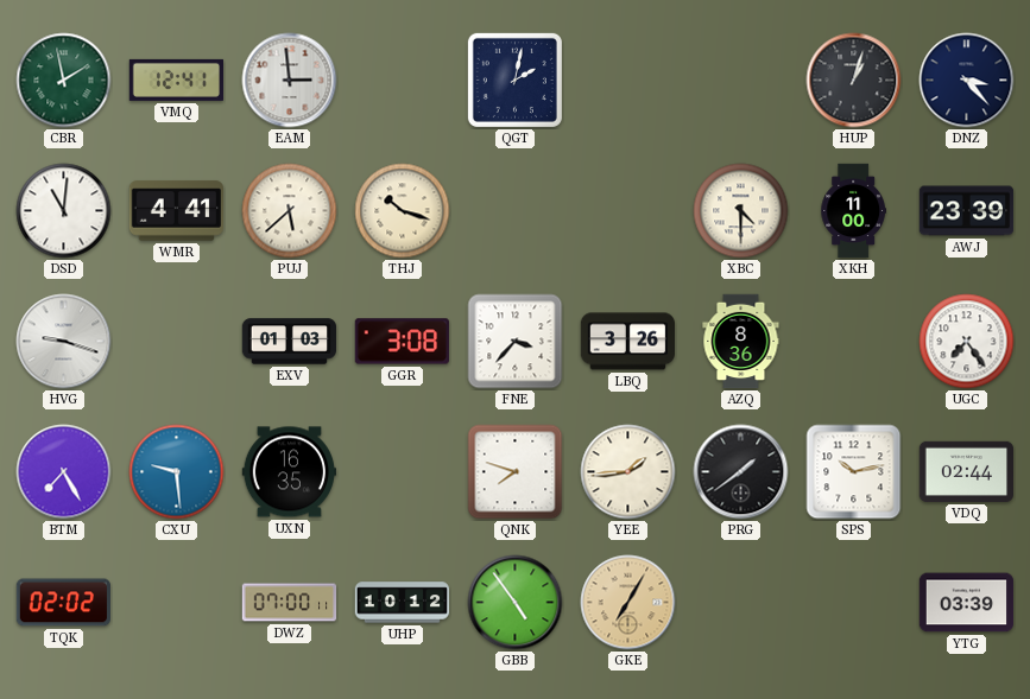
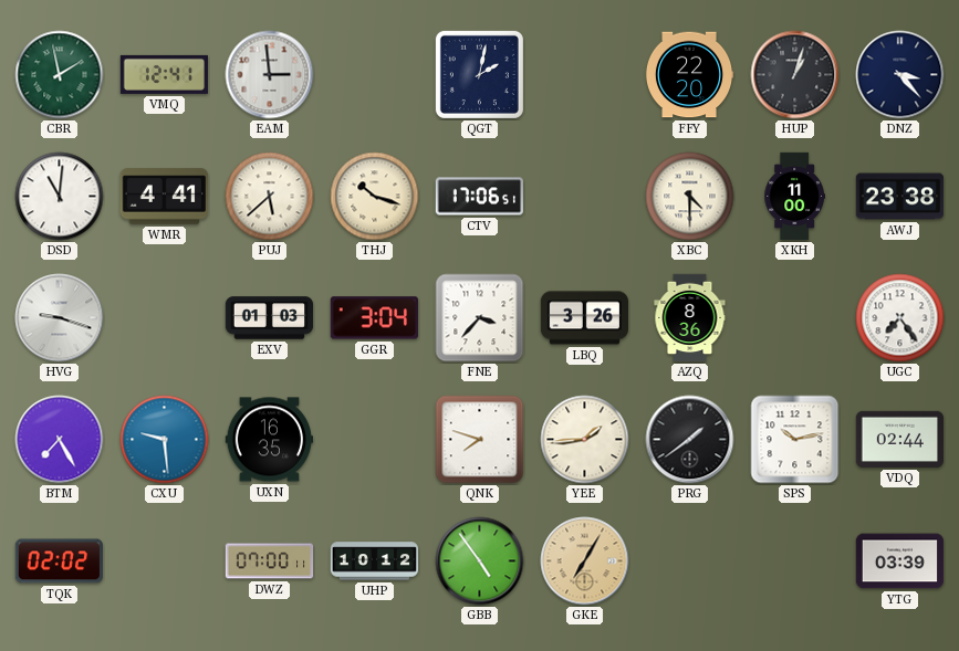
FFY: none -> 22:20 (689, 75)
CTV: none -> 17:06 (479, 197)
AWJ: 23:39 -> 23:38 (900, 197)
GGR: 3:08 -> 3:04 (374, 318)
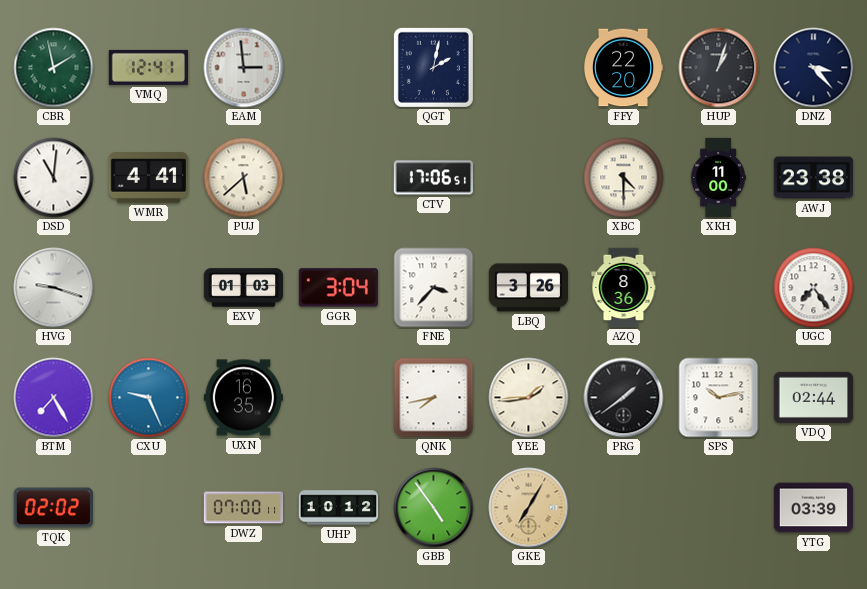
THJ: 10:18 -> none (375, 197)
CXU: 9:29 -> 9:26 (149, 398)
QNK: 7:48 -> 7:43 (434, 398)
